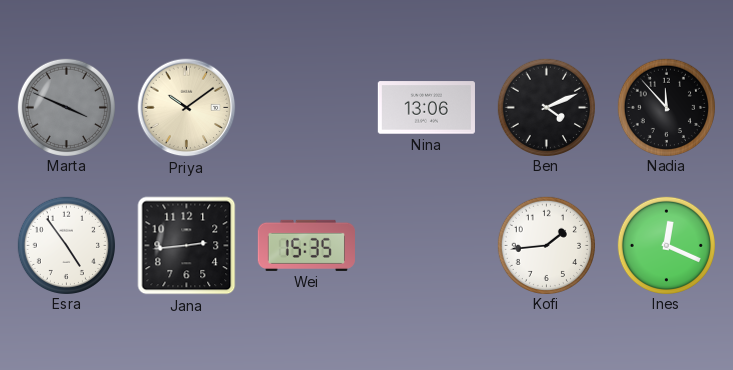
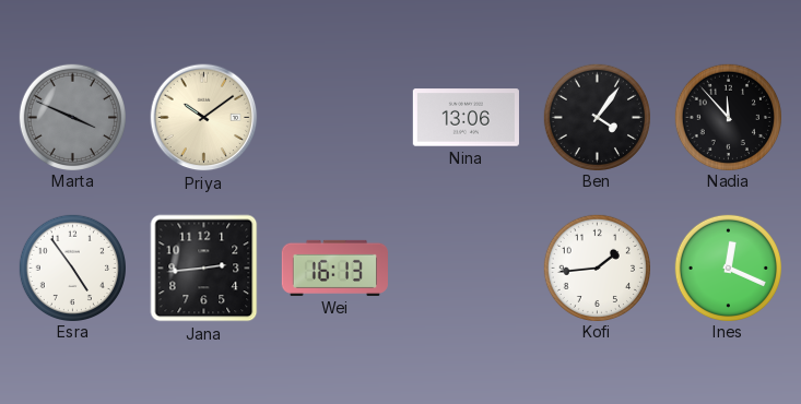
Ben: 4:11 -> 4:06 (597, 117)
Wei: 15:35 -> 16:13 (334, 268)
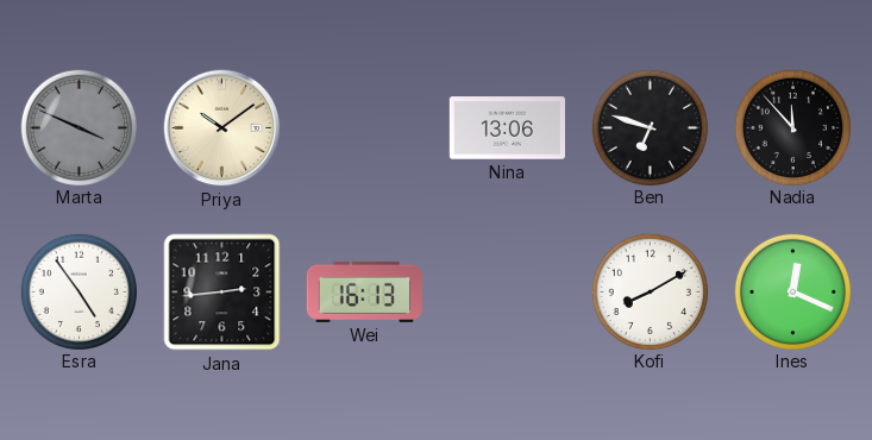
Ben: 4:06 -> 6:48 (650, 127)
Kofi: 1:44 -> 8:10 (650, 291)
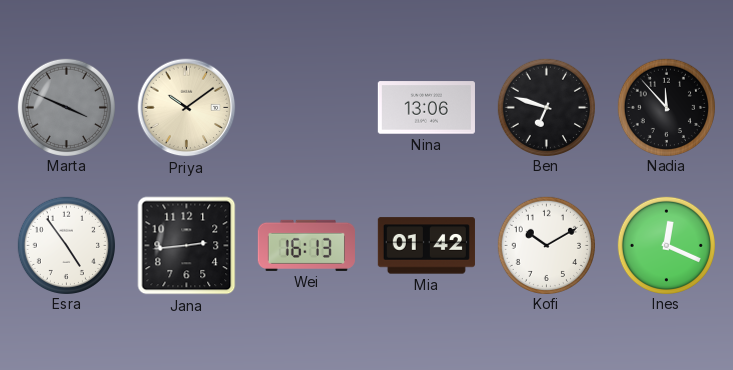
Mia: none -> 01:42 (426, 246)
Kofi: 8:10 -> 10:10 (546, 245)
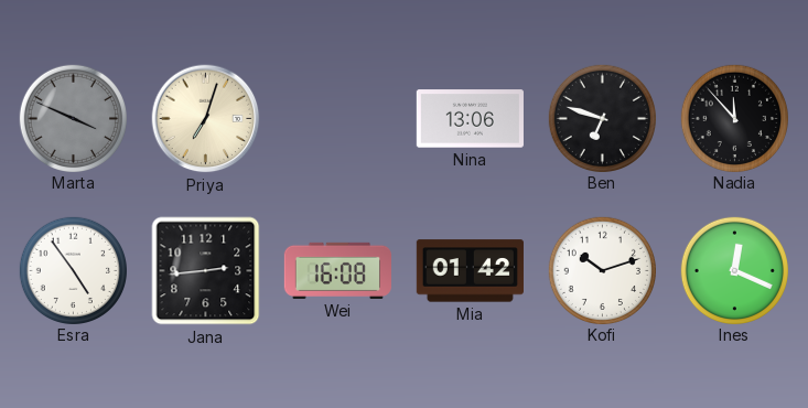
Priya: 10:09 -> 7:03 (206, 119)
Wei: 16:13 -> 16:08 (337, 270)
Kofi: 10:10 -> 10:12 (602, 270)
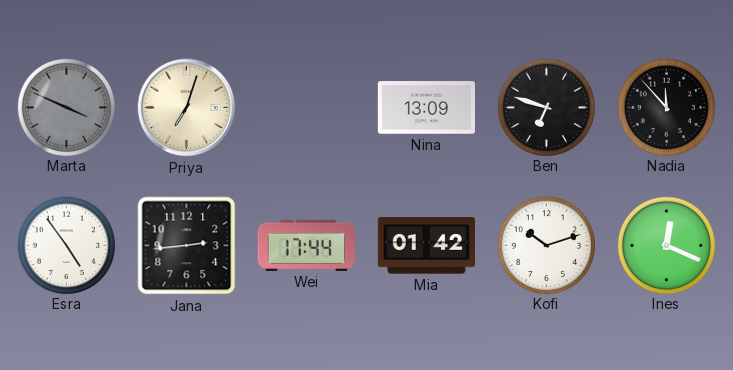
Nina: 13:06 -> 13:09 (426, 108)
Wei: 16:08 -> 17:44 (306, 245)
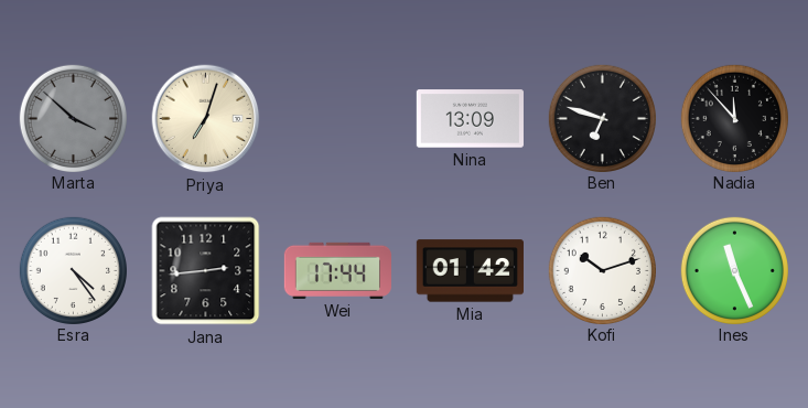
Marta: 3:49 -> 3:52 (73, 118)
Esra: 4:54 -> 4:24 (73, 270)
Ines: 12:19 -> 11:26 (734, 270)
